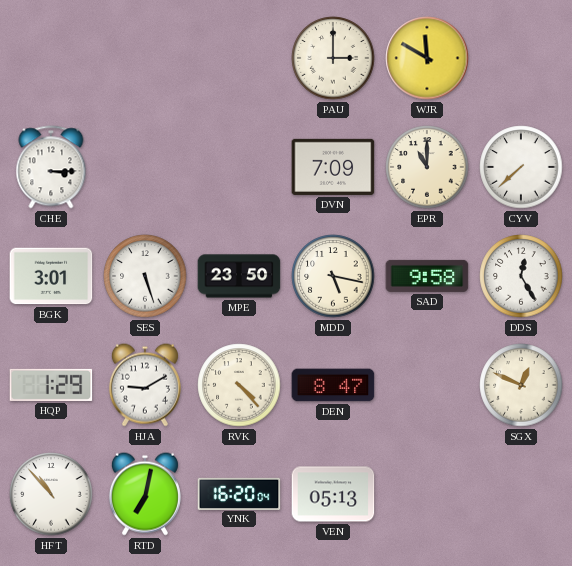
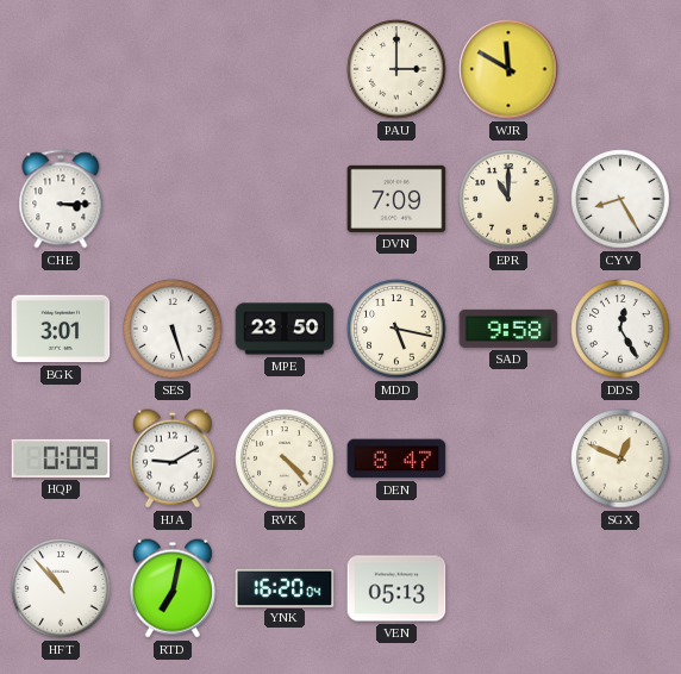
CYV: 7:38 -> 8:25 (620, 199)
HQP: 1:29 -> 0:09 (61, 458)
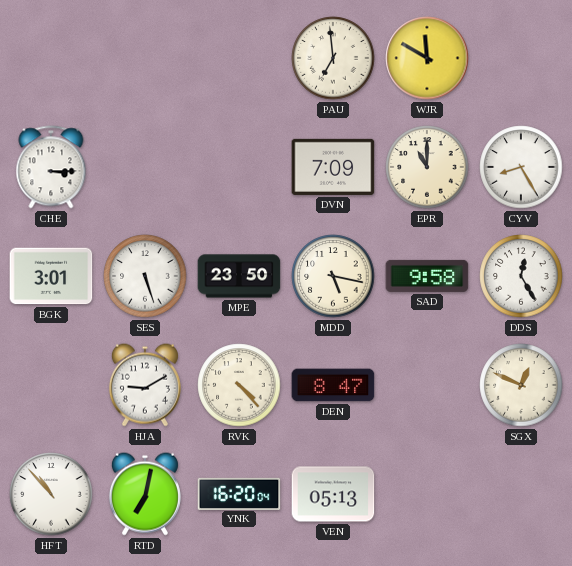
PAU: 3:00 -> 6:59 (333, 58)
HQP: 0:09 -> none (61, 458)
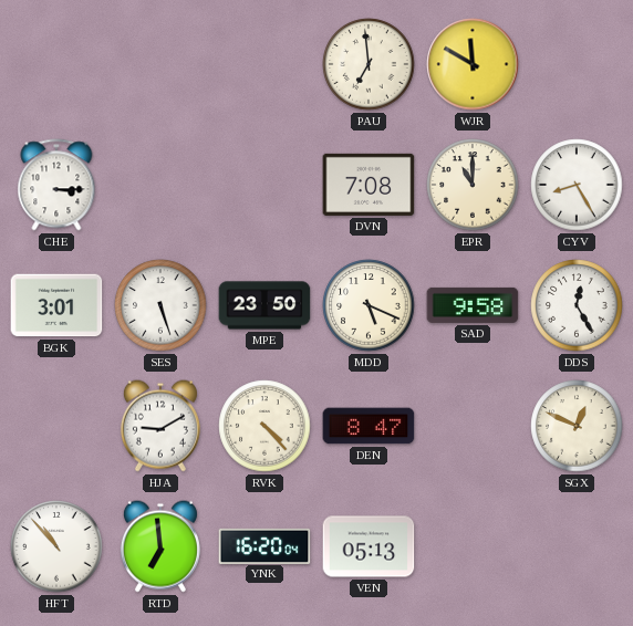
DVN: 7:09 -> 7:08 (369, 185)
MDD: 5:17 -> 5:19 (369, 305)
RTD: 7:02 -> 6:59 (160, 546)
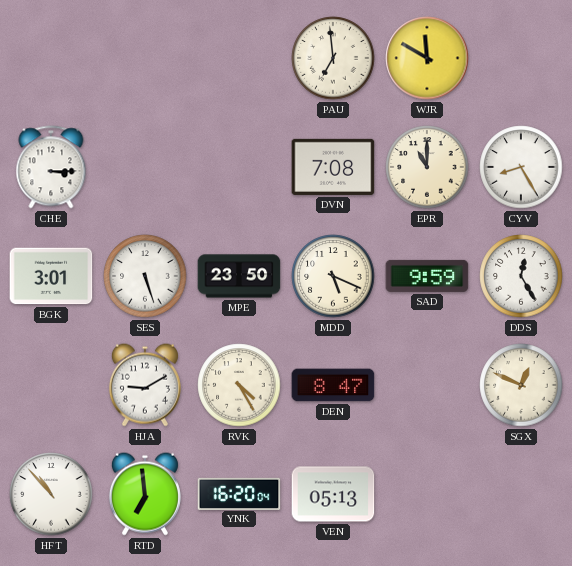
SAD: 9:58 -> 9:59 (427, 276)
RVK: 4:23 -> 4:25 (239, 385)
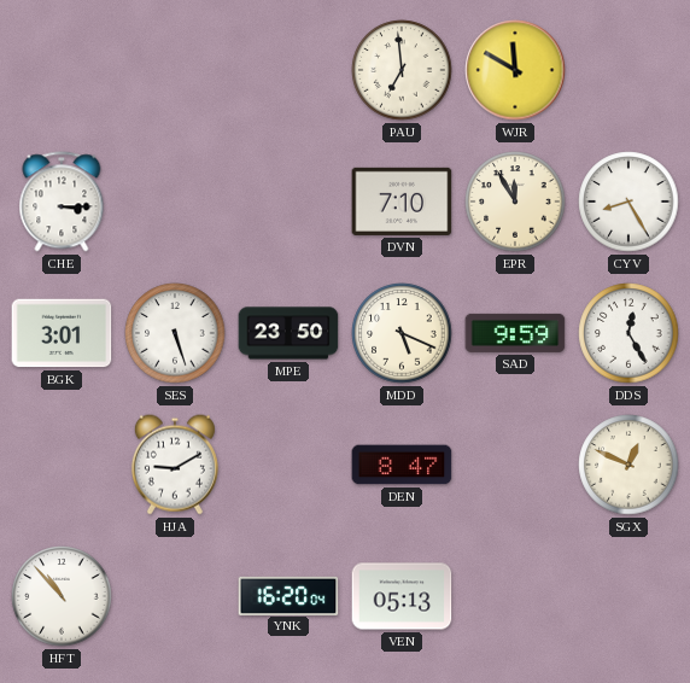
DVN: 7:08 -> 7:10 (402, 202)
EPR: 11:00 -> 11:55 (515, 202)
RVK: 4:25 -> none (239, 385)
RTD: 6:59 -> none (145, 494)
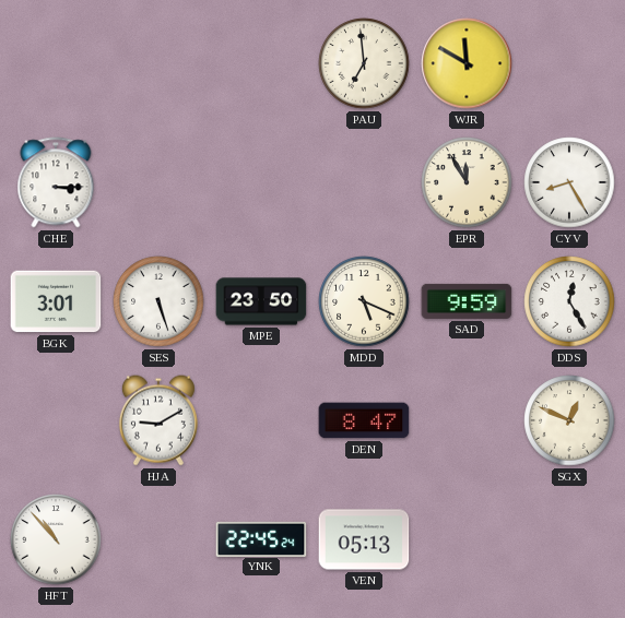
DVN: 7:10 -> none (402, 202)
YNK: 16:20 -> 22:45 (261, 538)
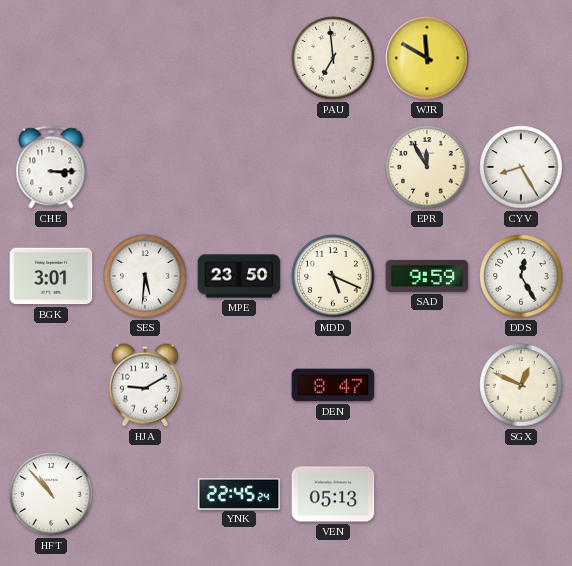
SES: 5:27 -> 5:31 (145, 276)
